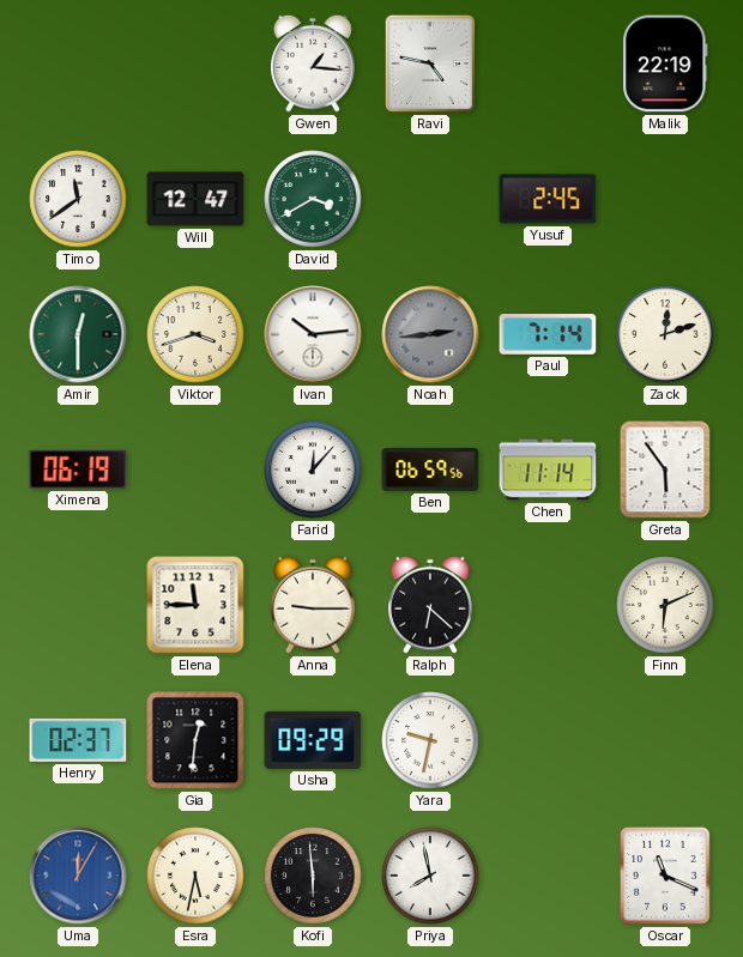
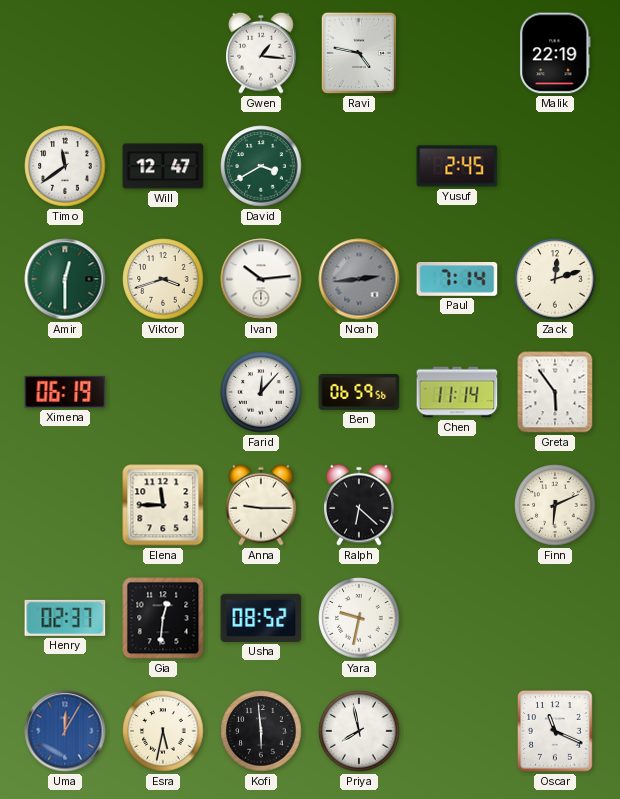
Usha: 09:29 -> 08:52 (261, 618)
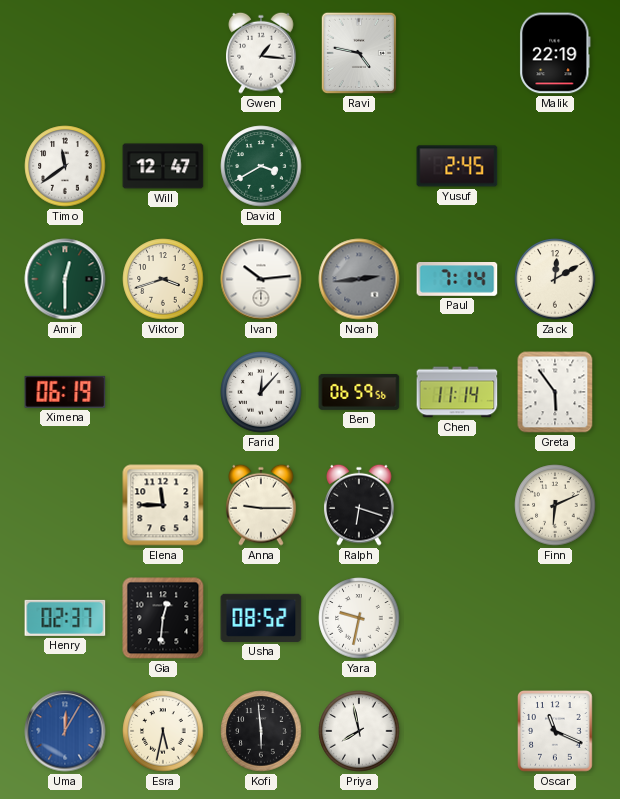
Zack: 12:12 -> 12:10 (555, 279)
Ralph: 6:22 -> 6:18 (359, 505)
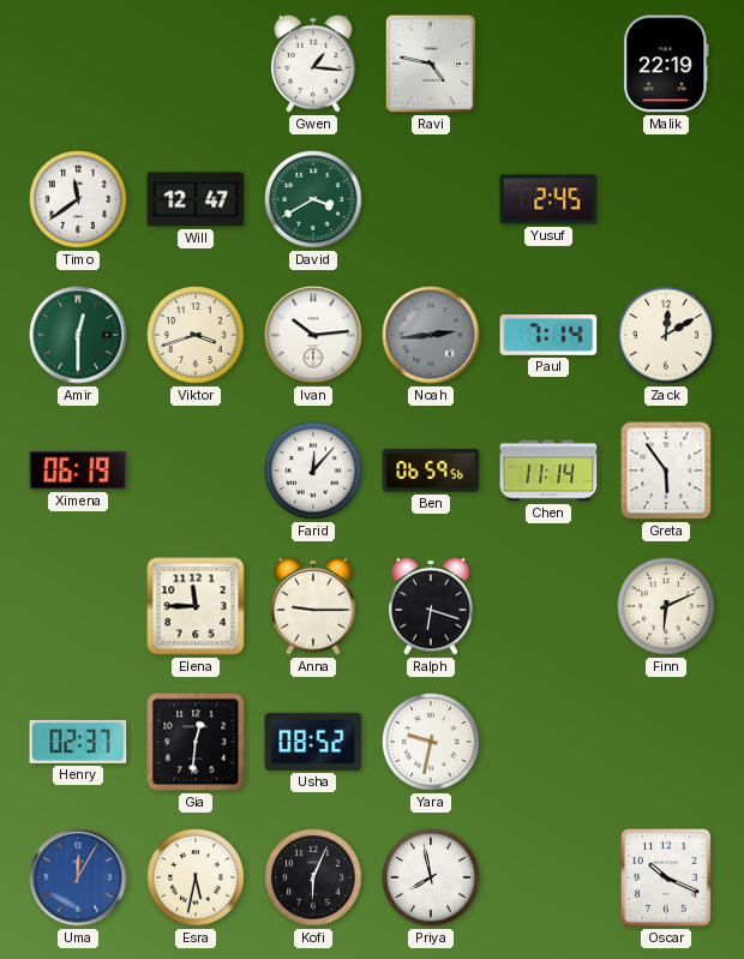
Kofi: 5:59 -> 6:04 (313, 877)
Oscar: 11:19 -> 10:19 (666, 877)
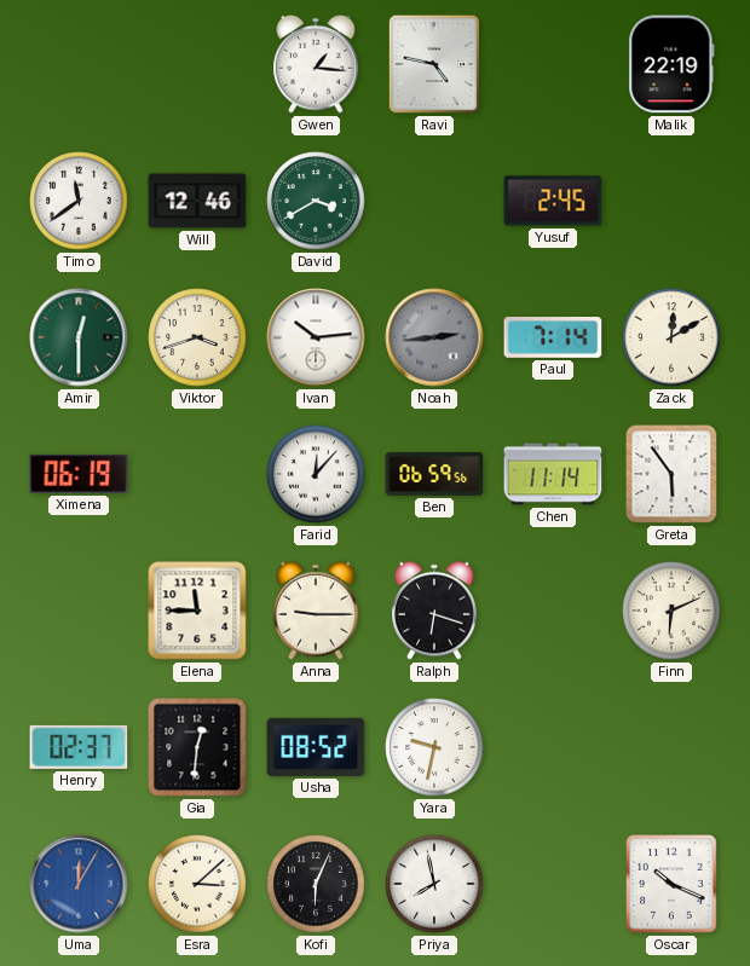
Will: 12:47 -> 12:46 (197, 201)
Esra: 5:32 -> 3:08 (197, 884)
